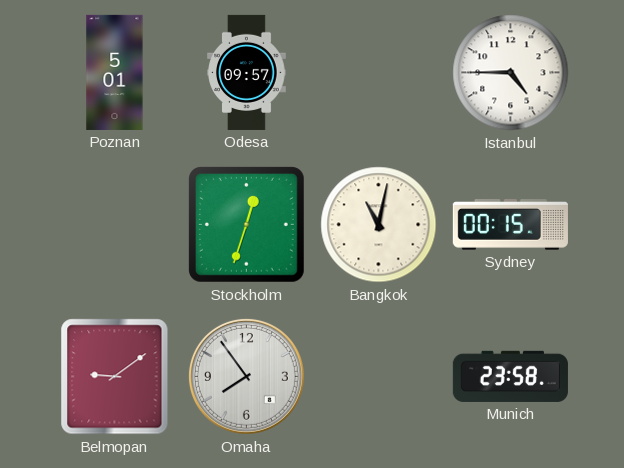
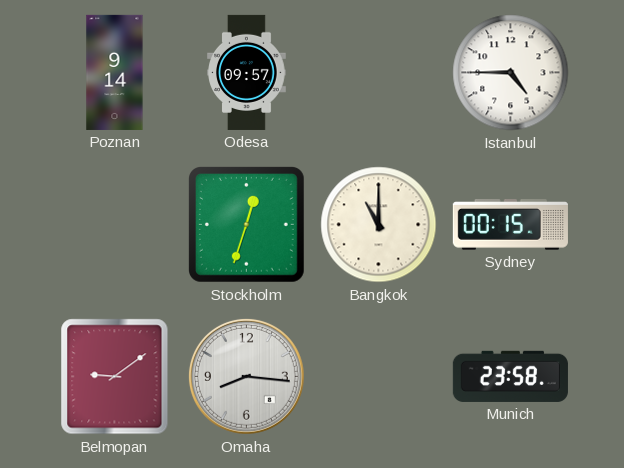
Poznan: 5:01 -> 9:14 (115, 72)
Bangkok: 11:02 -> 11:00 (379, 225)
Omaha: 7:54 -> 8:16 (246, 376)
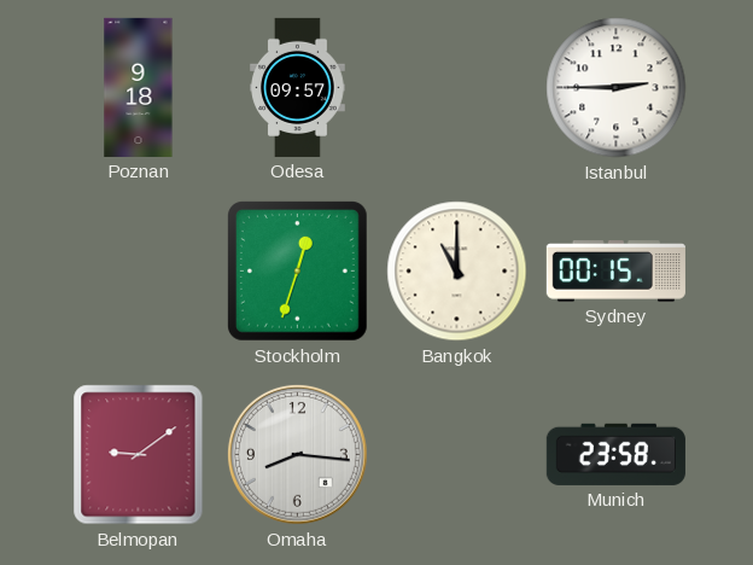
Poznan: 9:14 -> 9:18 (139, 87)
Istanbul: 4:45 -> 2:45 (617, 88)
